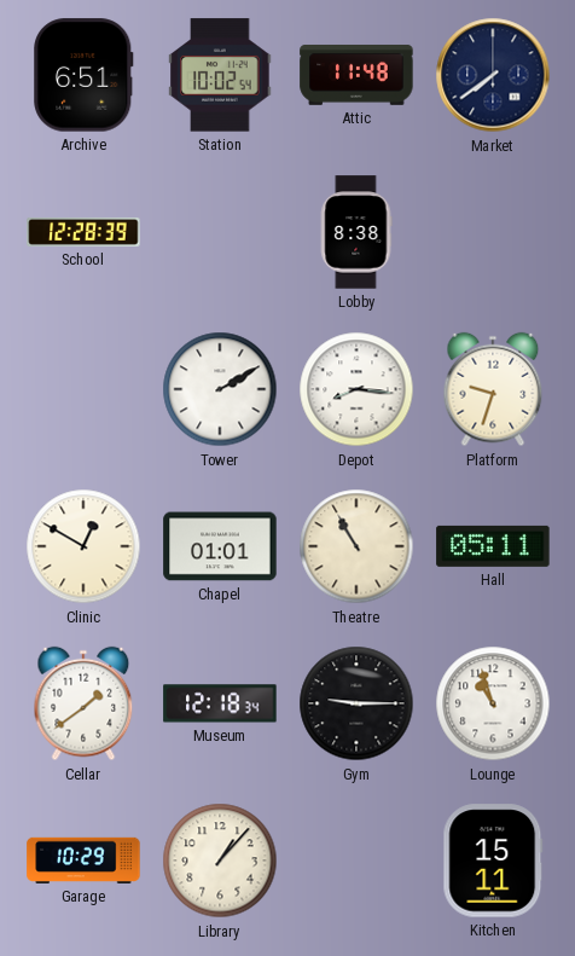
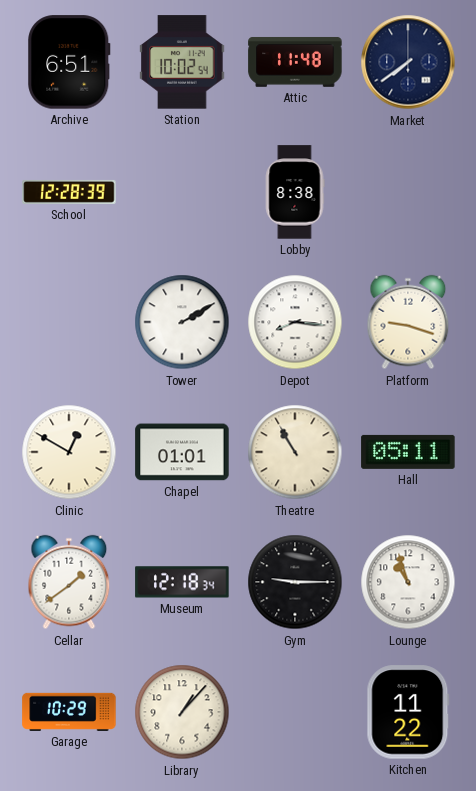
Platform: 9:33 -> 9:18 (408, 322)
Kitchen: 15:11 -> 11:22 (408, 712)
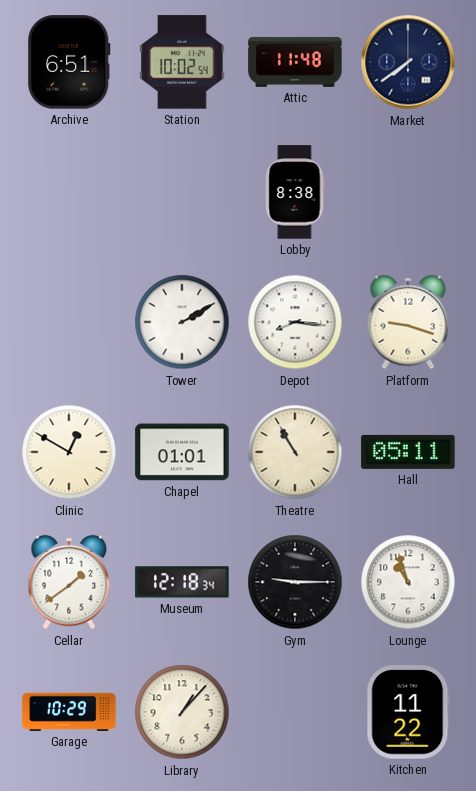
School: 12:28 -> none (69, 192)
